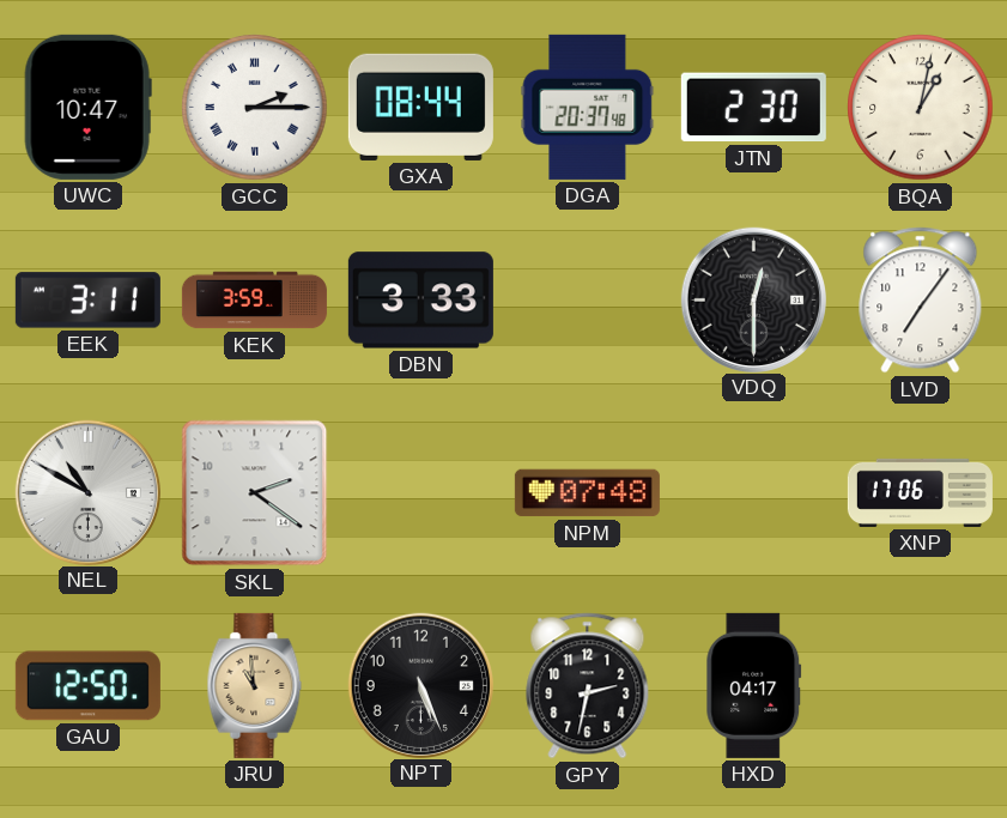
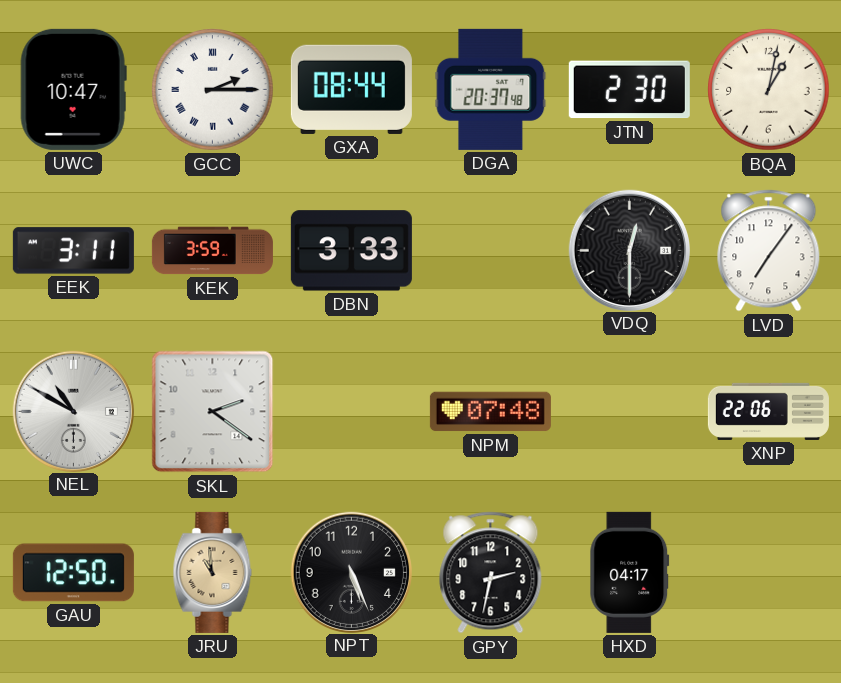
XNP: 17:06 -> 22:06 (768, 411)
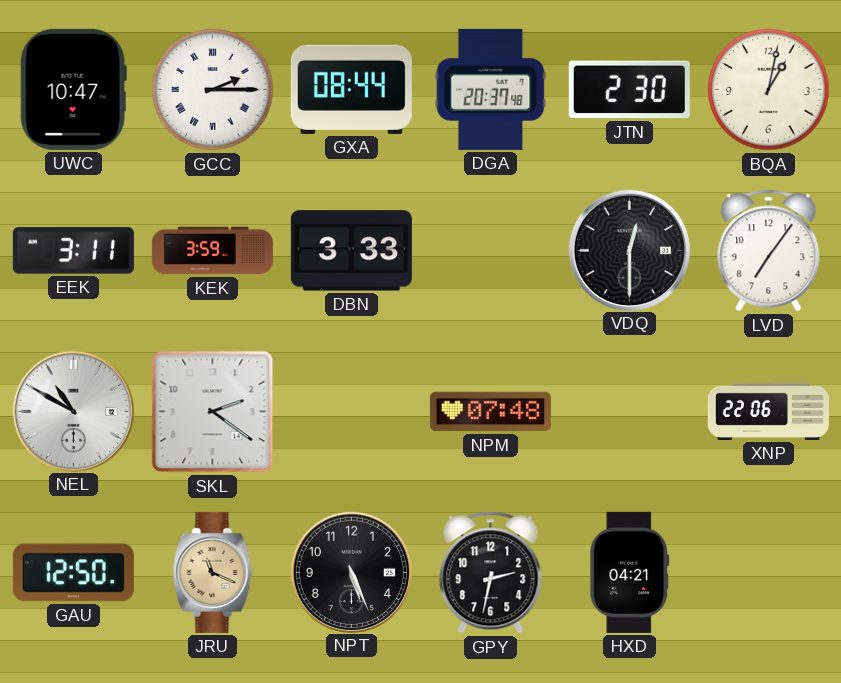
JRU: 10:59 -> 11:19 (213, 572)
HXD: 04:17 -> 04:21 (630, 572)
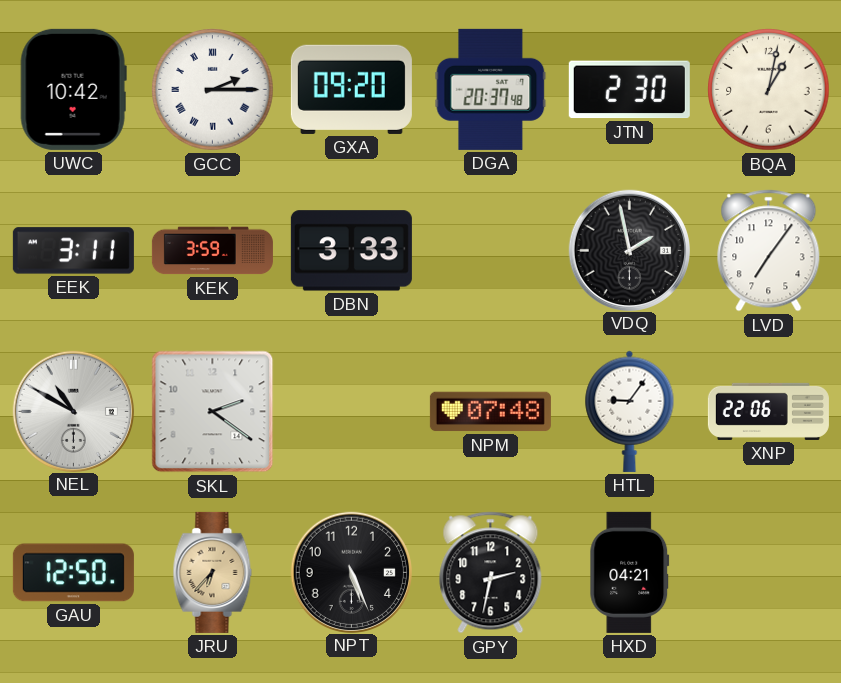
UWC: 10:47 -> 10:42 (73, 89)
GXA: 08:44 -> 09:20 (351, 89)
VDQ: 12:30 -> 1:58 (629, 250)
HTL: none -> 9:06 (630, 411)
JRU: 11:19 -> 6:37 (213, 572)
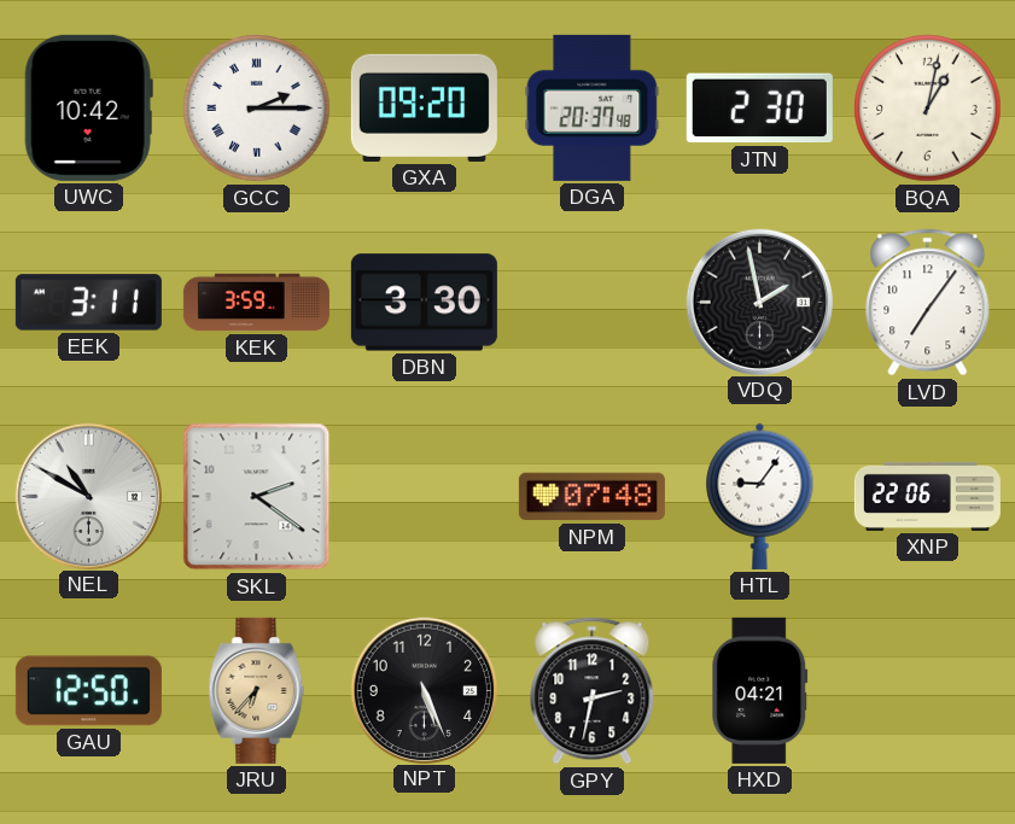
DBN: 3:33 -> 3:30 (424, 303)
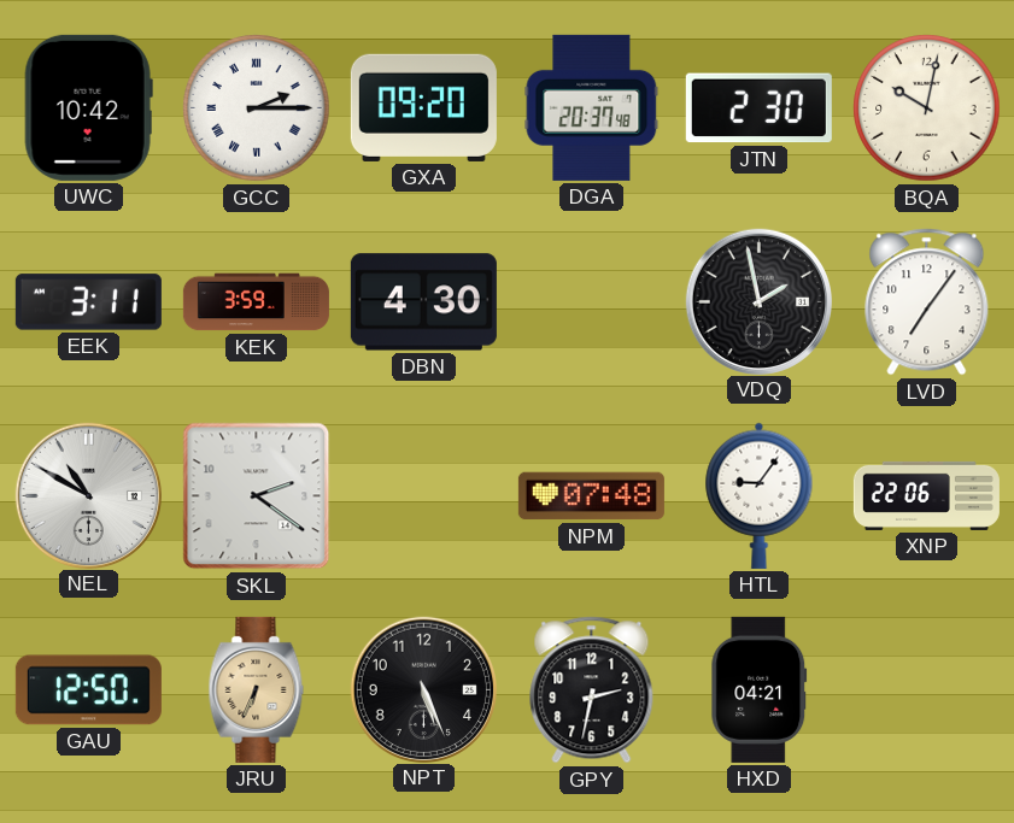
BQA: 1:02 -> 10:02 (927, 108)
DBN: 3:30 -> 4:30 (423, 302)
JRU: 6:37 -> 6:34 (257, 689)
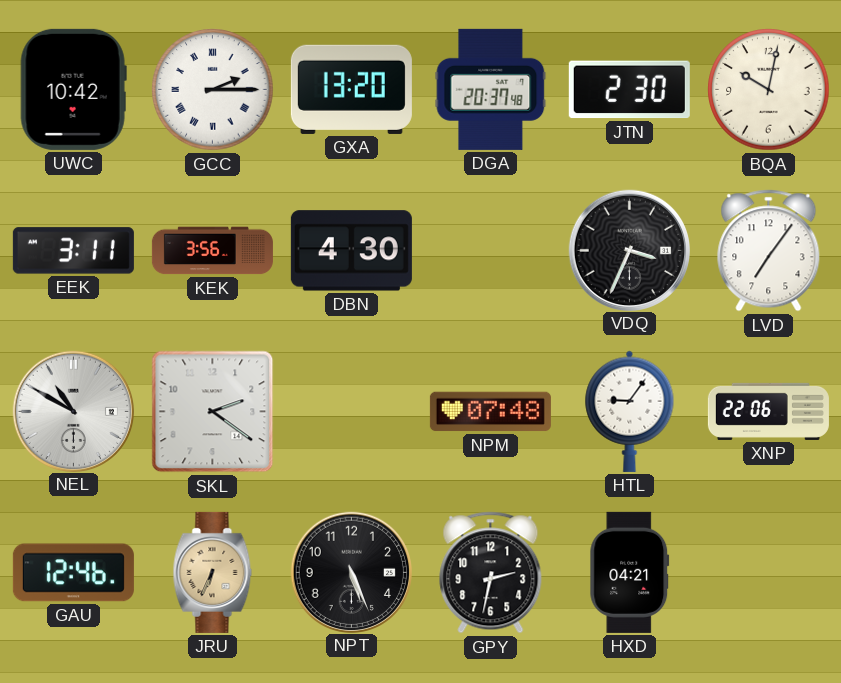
GXA: 09:20 -> 13:20 (351, 89)
KEK: 3:59 -> 3:56 (212, 251)
VDQ: 1:58 -> 3:34 (629, 250)
GAU: 12:50 -> 12:46 (73, 573)
